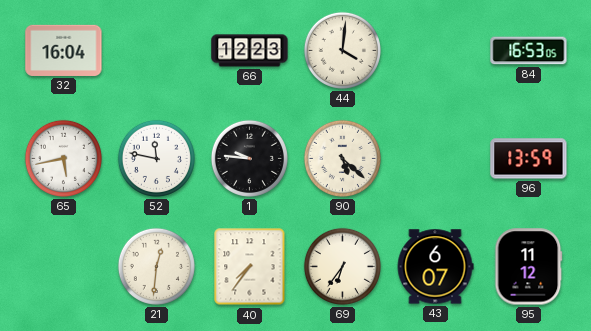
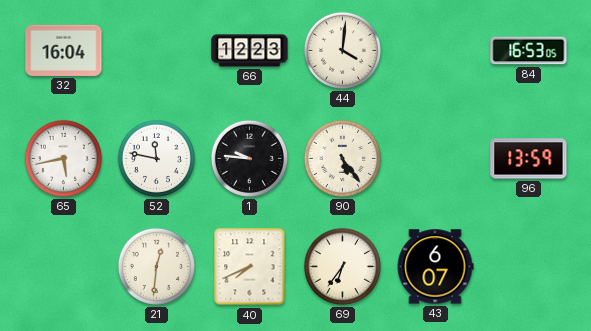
90: 5:22 -> 5:24 (342, 158)
40: 7:36 -> 7:41 (250, 267)
95: 11:12 -> none (529, 267)
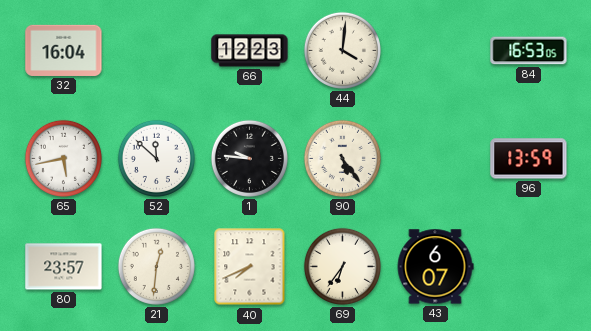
52: 11:47 -> 11:52 (156, 158)
80: none -> 23:57 (64, 267)
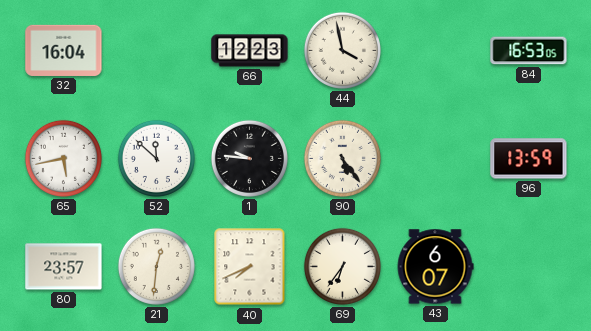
44: 4:01 -> 3:58 (342, 50)
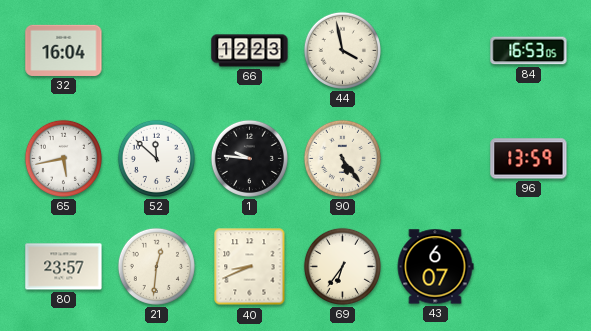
40: 7:41 -> 8:41 (250, 267)
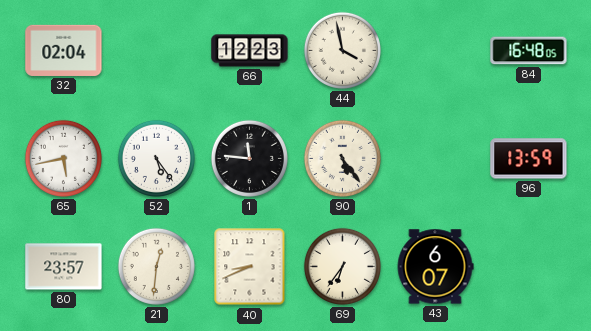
32: 16:04 -> 02:04 (64, 50)
84: 16:53 -> 16:48 (529, 51)
52: 11:52 -> 5:24 (156, 158)
1: 9:46 -> 11:46 (249, 158)
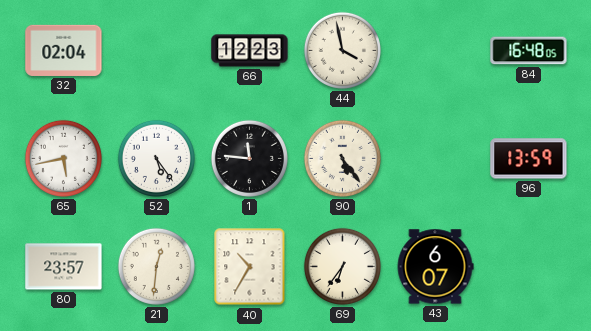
40: 8:41 -> 10:35 (250, 267)
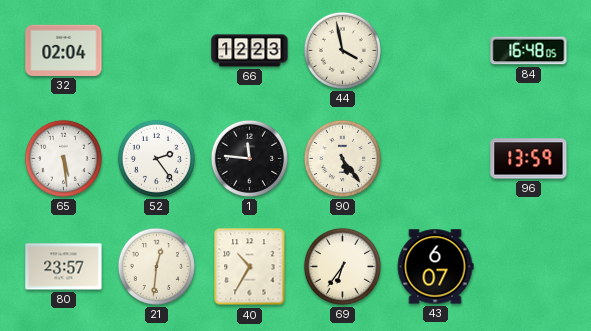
65: 5:43 -> 5:29 (63, 158)
52: 5:24 -> 2:24 (156, 158)
